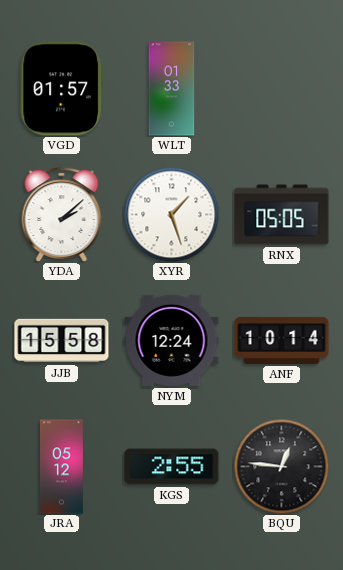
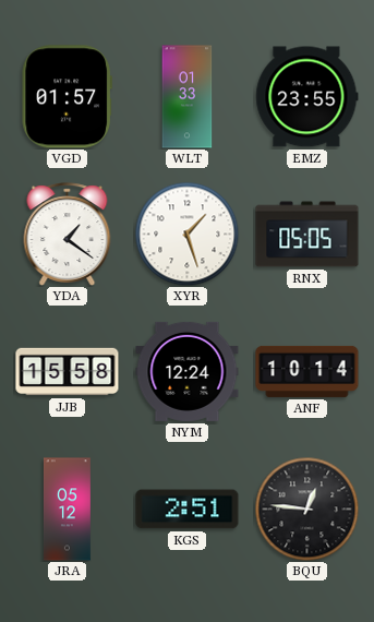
EMZ: none -> 23:55 (307, 97)
YDA: 2:08 -> 1:21 (68, 235)
KGS: 2:55 -> 2:51 (188, 510)
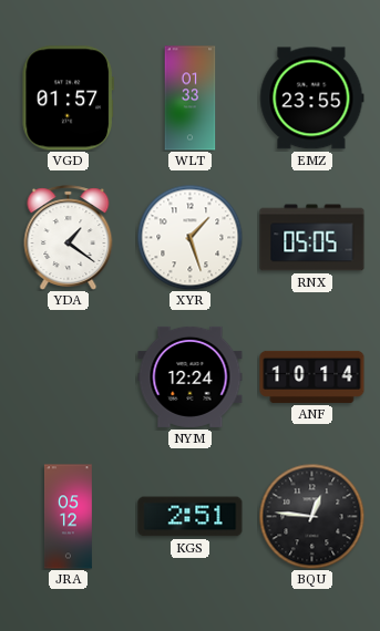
JJB: 15:58 -> none (68, 372)
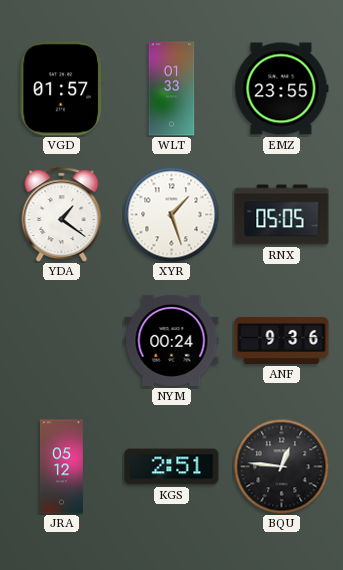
NYM: 12:24 -> 00:24 (172, 340)
ANF: 10:14 -> 9:36 (282, 340)
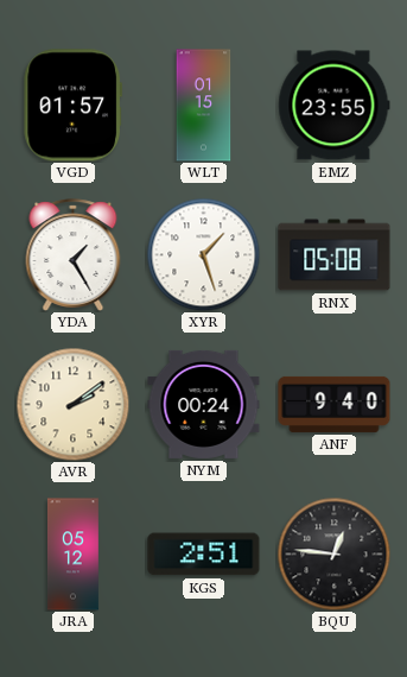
WLT: 01:33 -> 01:15 (204, 106)
YDA: 1:21 -> 1:25 (74, 255)
RNX: 05:05 -> 05:08 (335, 255)
AVR: none -> 2:09 (72, 404)
ANF: 9:36 -> 9:40 (335, 404)
